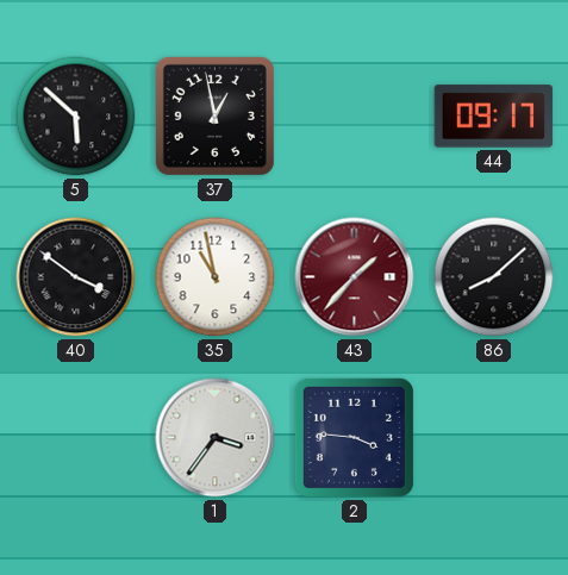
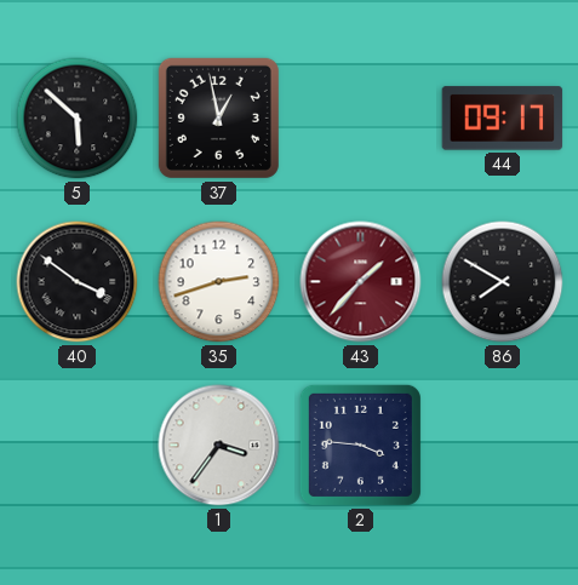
35: 10:58 -> 2:42 (219, 282)
86: 8:08 -> 7:50 (503, 282)
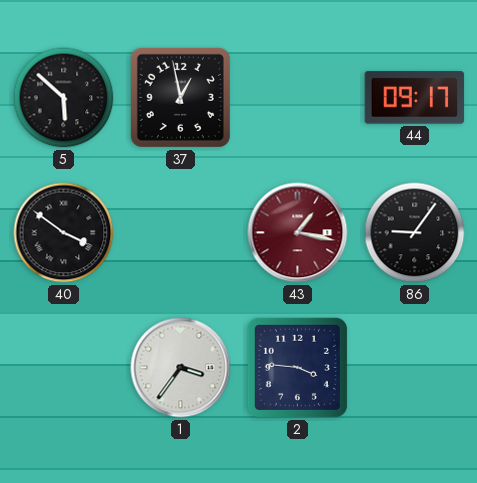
35: 2:42 -> none (219, 282)
43: 1:37 -> 1:17 (298, 233)
86: 7:50 -> 9:06 (415, 233)
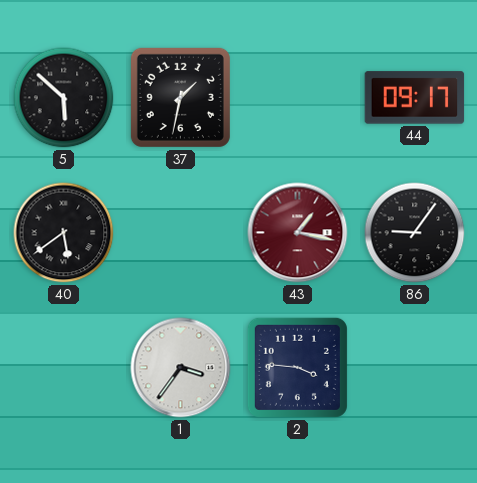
37: 12:58 -> 1:32 (180, 97)
40: 3:51 -> 5:39 (64, 233)
